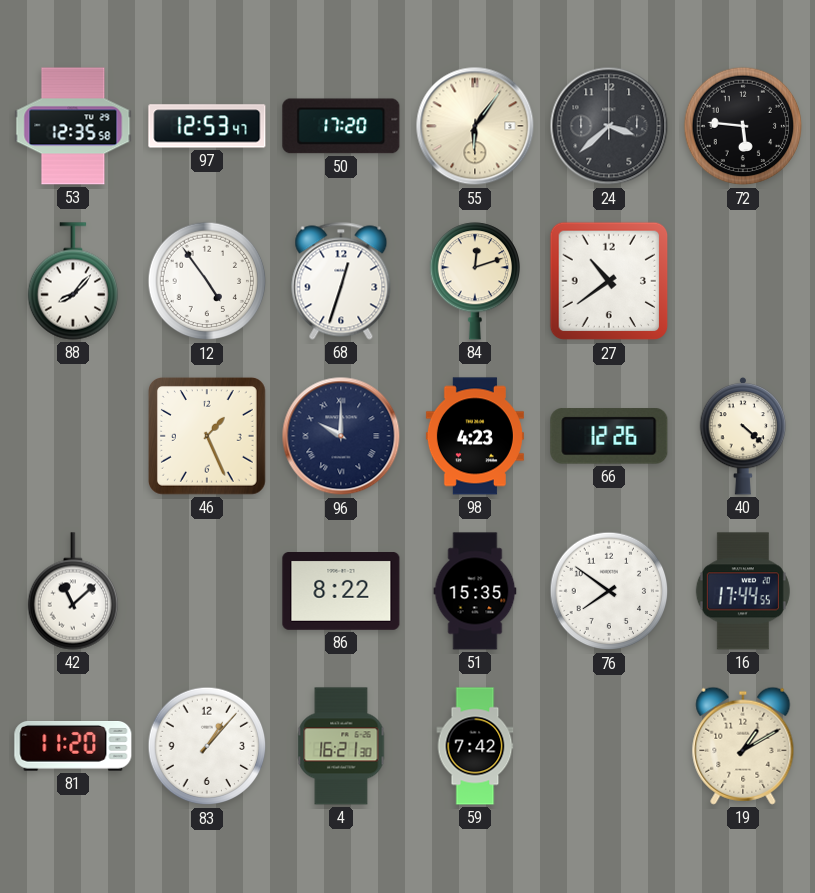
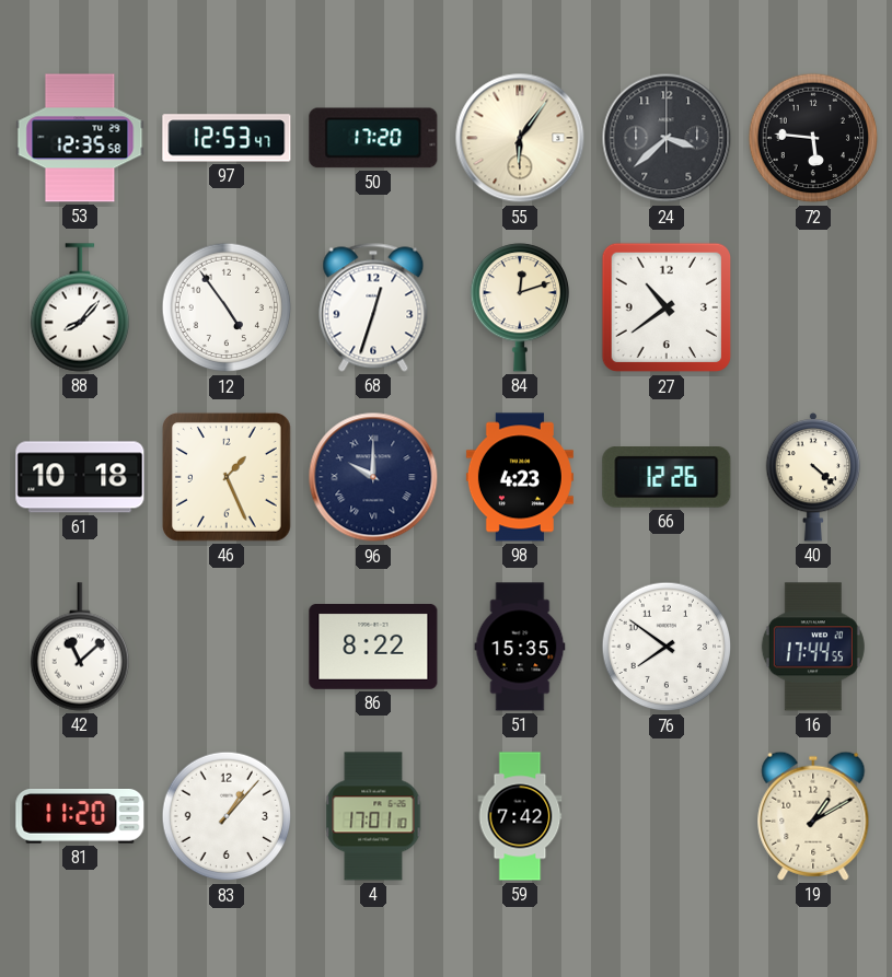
61: none -> 10:18 (80, 477)
4: 16:21 -> 17:01 (373, 816)
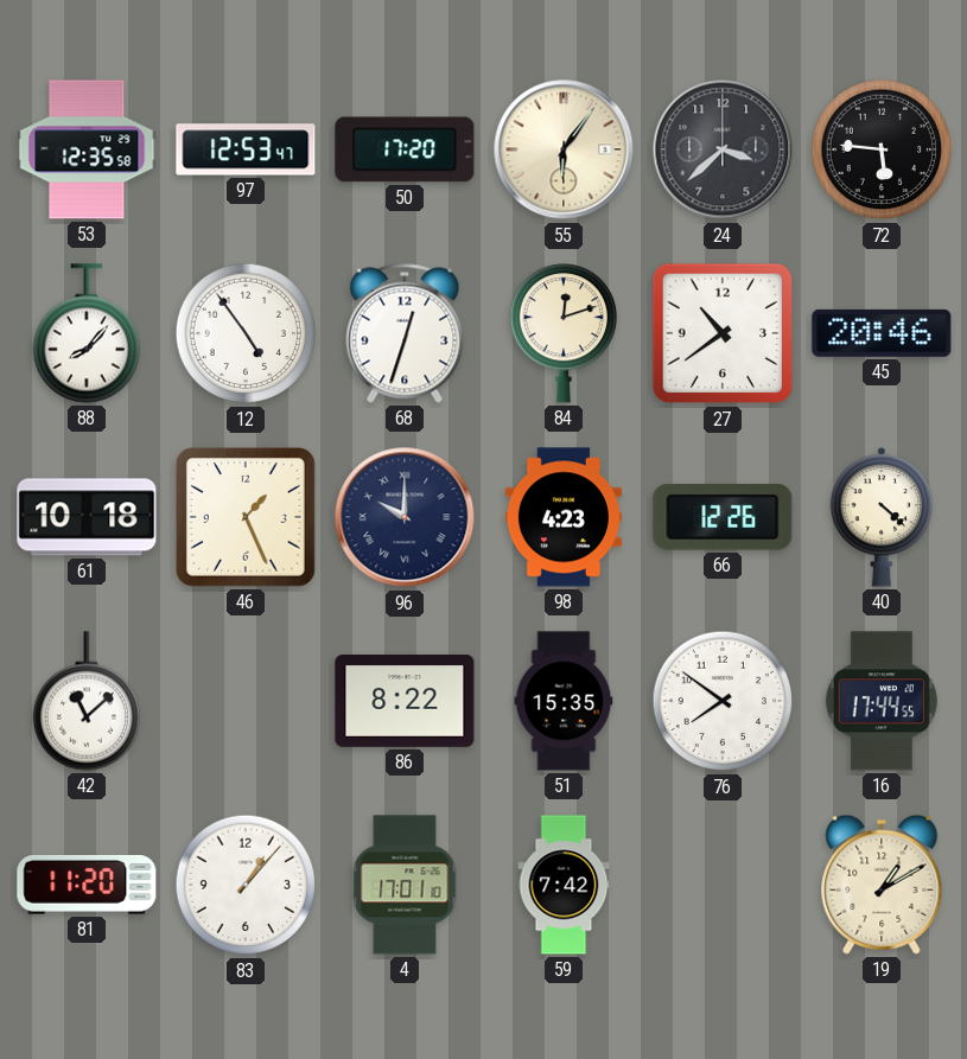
45: none -> 20:46 (882, 333)
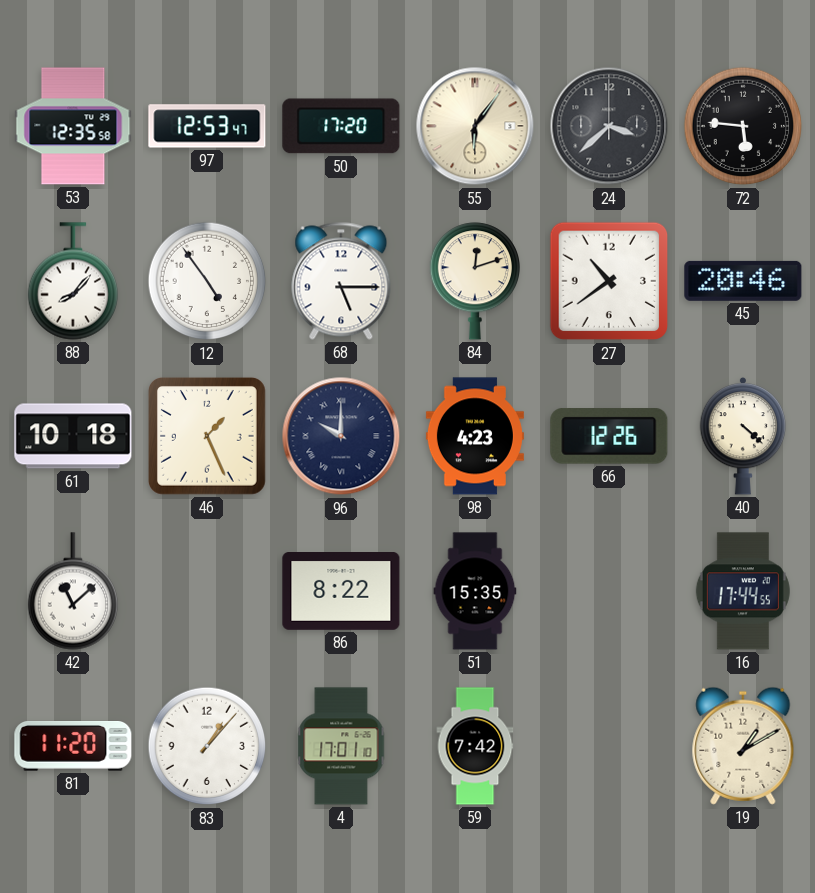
68: 12:33 -> 5:15 (341, 281)
76: 7:51 -> none (723, 701)
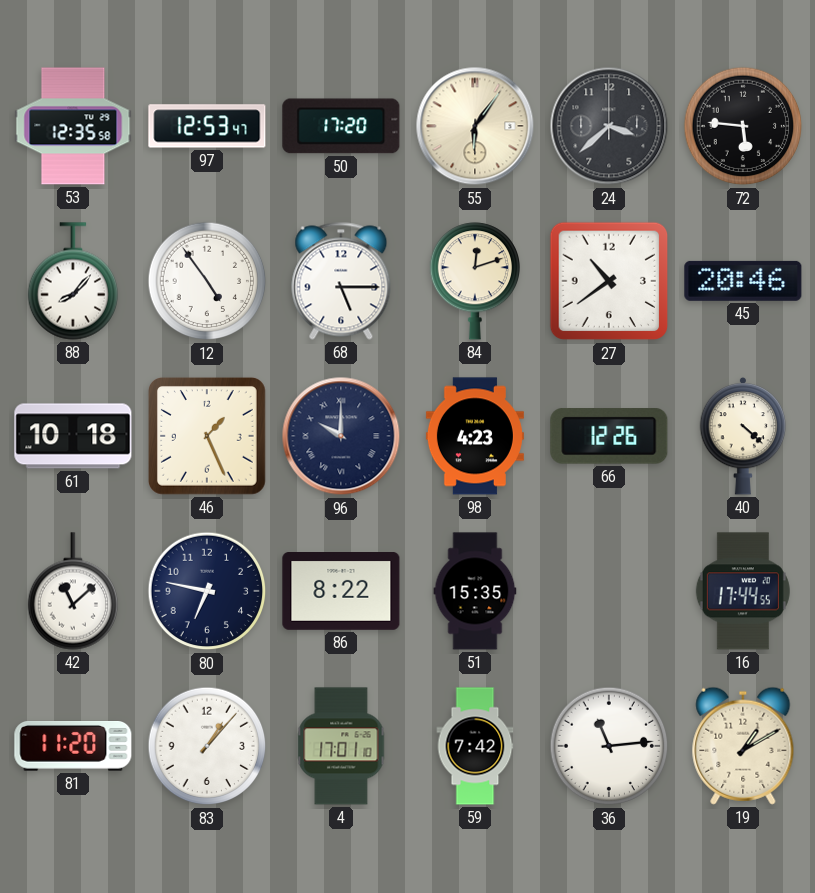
80: none -> 6:47 (207, 591)
36: none -> 11:14 (609, 746)
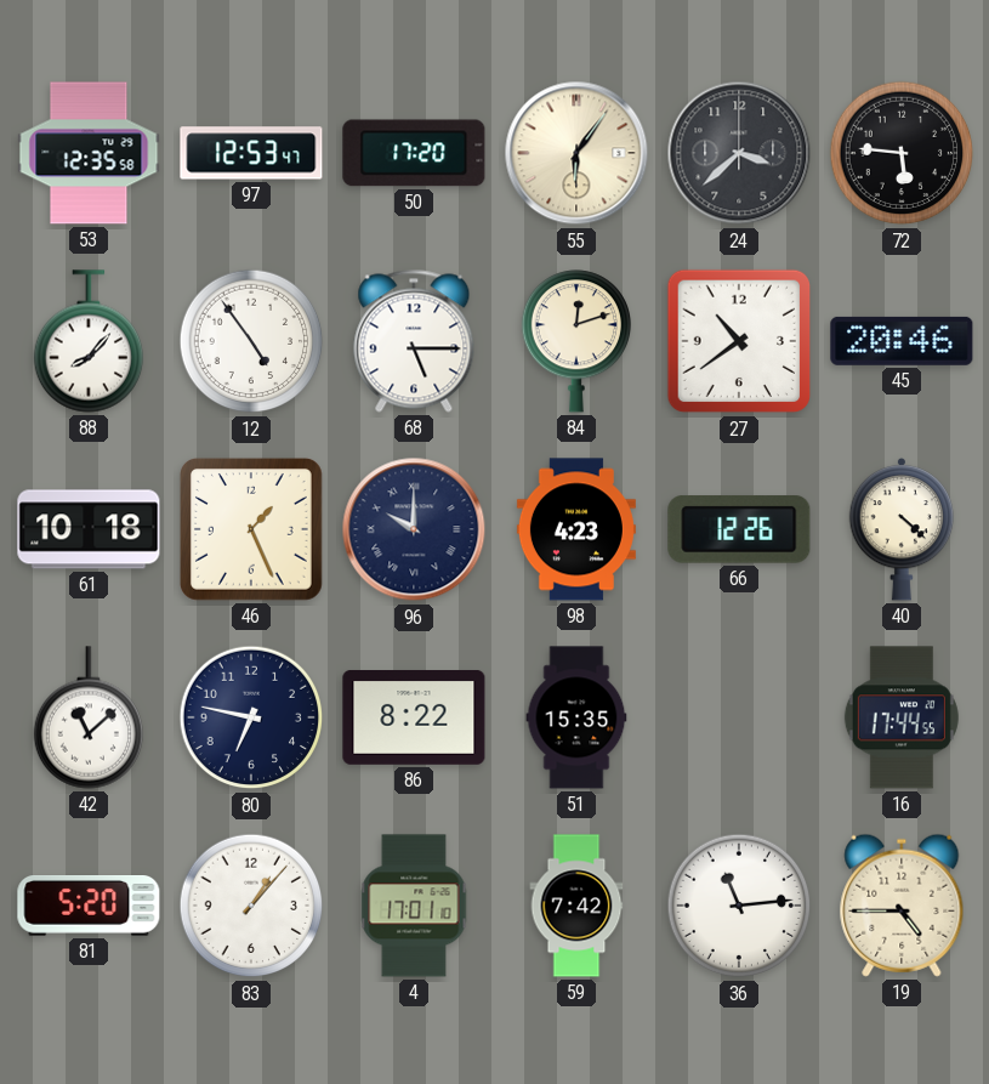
81: 11:20 -> 5:20 (89, 907)
19: 1:10 -> 4:45 (902, 906)
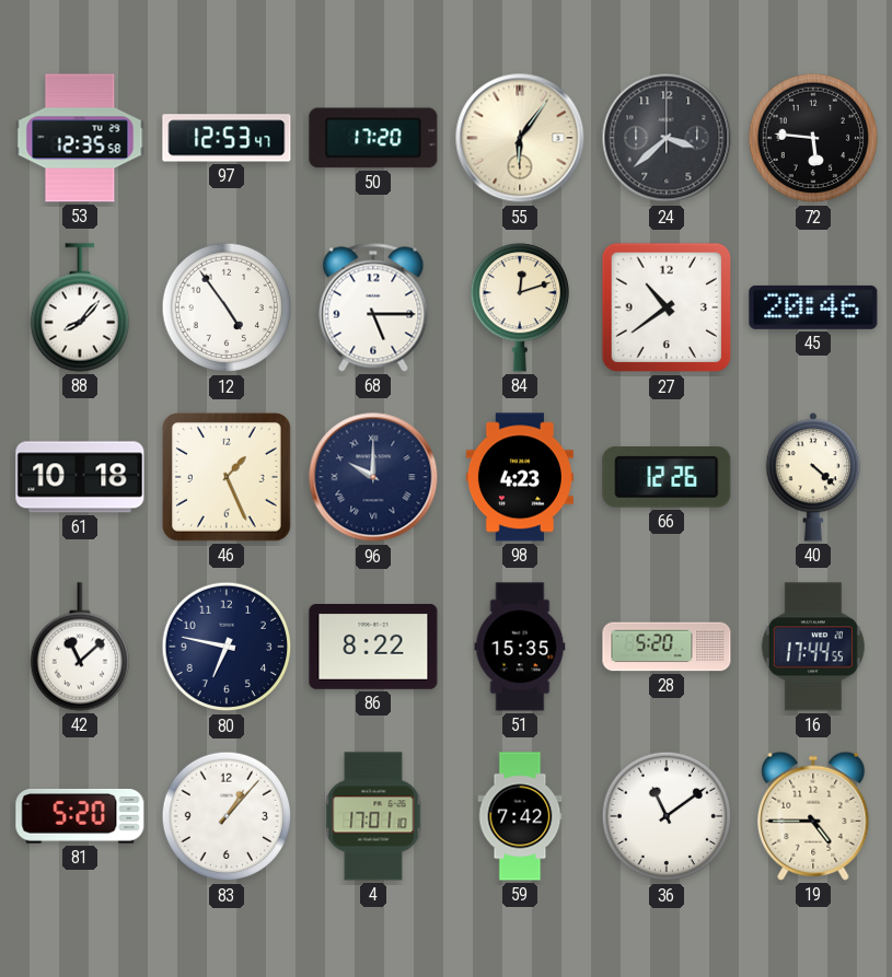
28: none -> 5:20 (667, 647)
36: 11:14 -> 11:09 (667, 816)
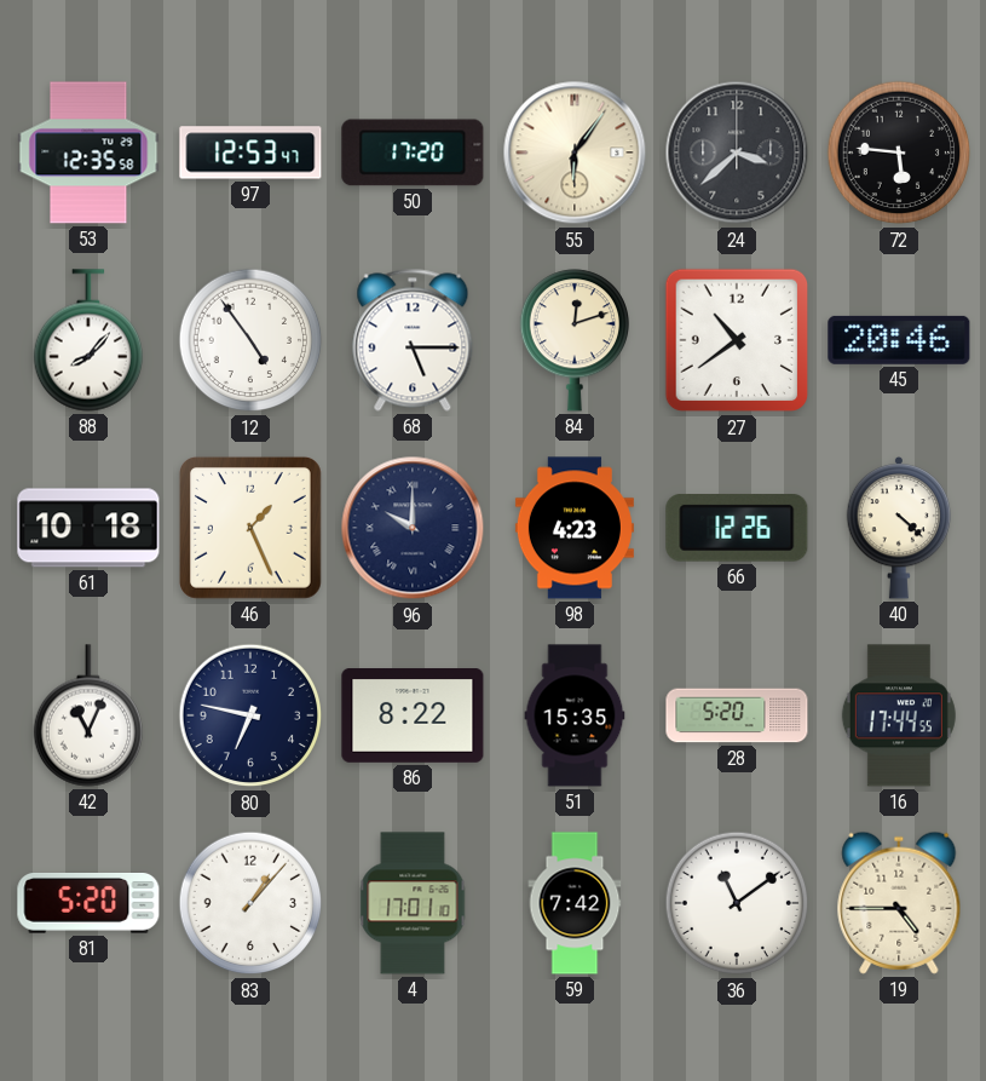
42: 11:08 -> 11:04 (87, 715)
